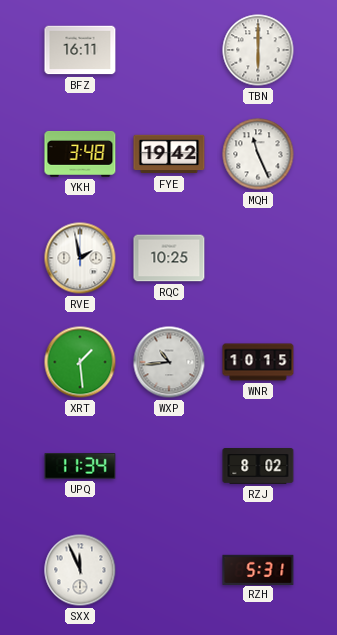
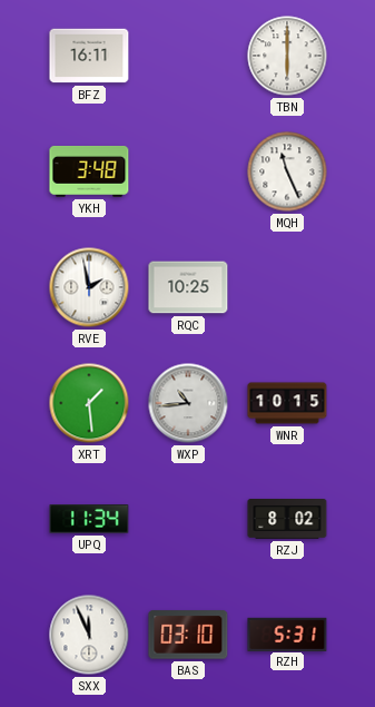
FYE: 19:42 -> none (169, 154)
BAS: none -> 03:10 (188, 635)
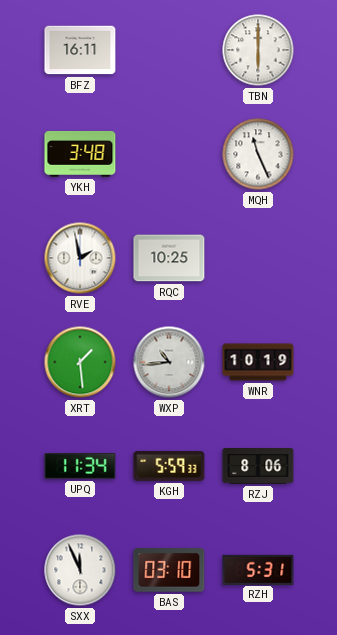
WNR: 10:15 -> 10:19 (258, 362)
KGH: none -> 5:59 (169, 466)
RZJ: 8:02 -> 8:06 (258, 466)
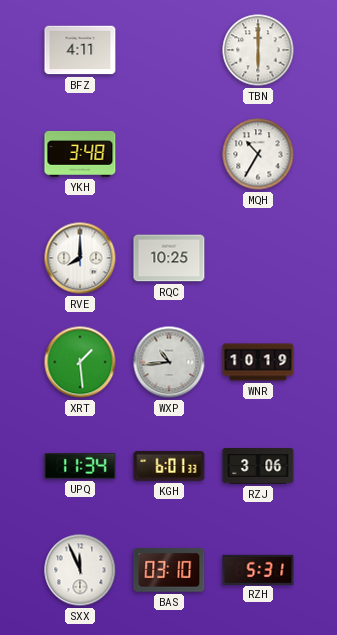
BFZ: 16:11 -> 4:11 (80, 50)
MQH: 11:26 -> 10:35 (258, 154)
RVE: 1:58 -> 8:00 (80, 258)
KGH: 5:59 -> 6:01 (169, 466)
RZJ: 8:06 -> 3:06 (258, 466)
